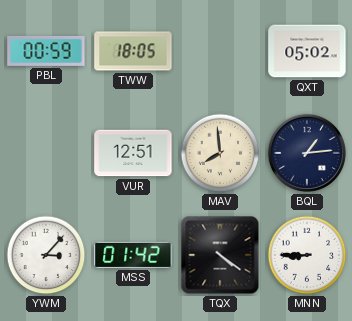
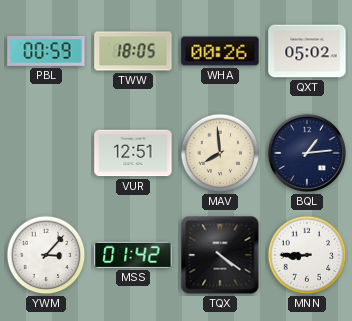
WHA: none -> 00:26 (220, 51)
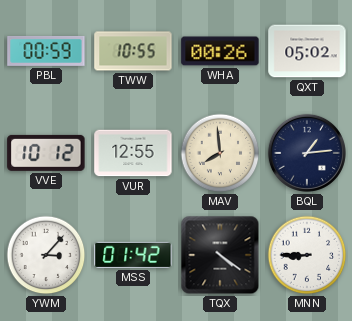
TWW: 18:05 -> 10:55 (133, 51)
VVE: none -> 10:12 (46, 153)
VUR: 12:51 -> 12:55 (133, 153)
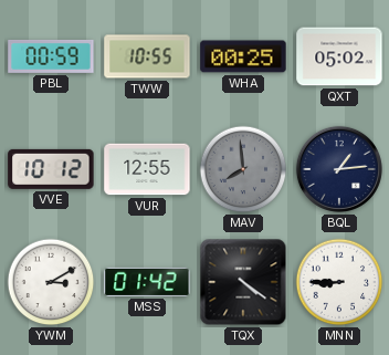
WHA: 00:26 -> 00:25 (243, 56)
MAV dial: cream -> grey (243, 169)
YWM: 3:07 -> 3:10 (51, 282)
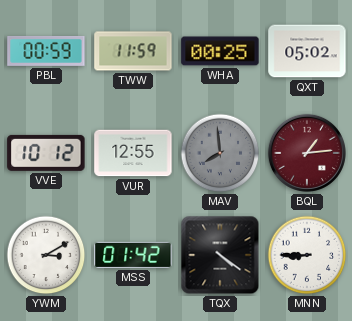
TWW: 10:55 -> 11:59 (133, 51)
BQL dial: navy -> burgundy (307, 153)
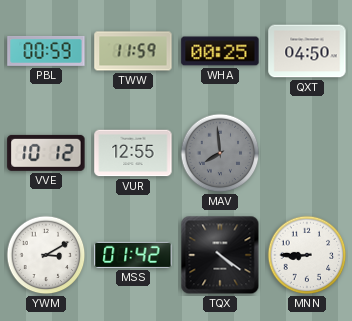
QXT: 05:02 -> 04:50 (307, 51)
BQL: 1:14 -> none (307, 153)
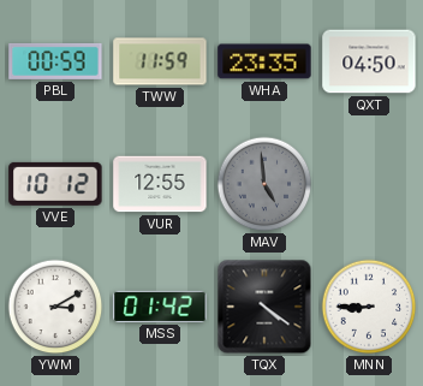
WHA: 00:25 -> 23:35 (264, 61)
MAV: 7:59 -> 4:59 (264, 184)
